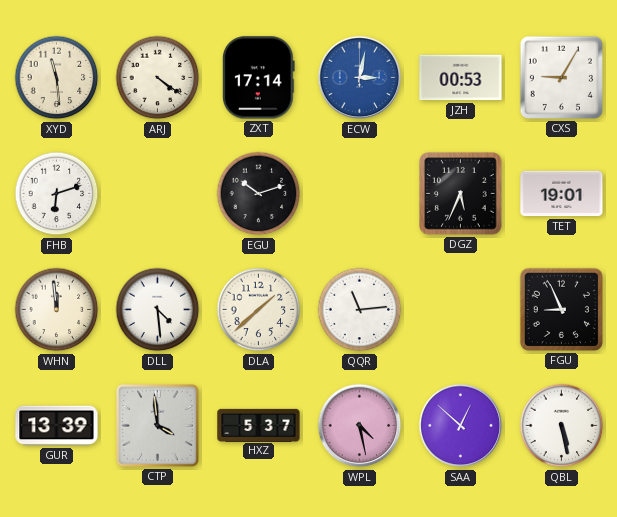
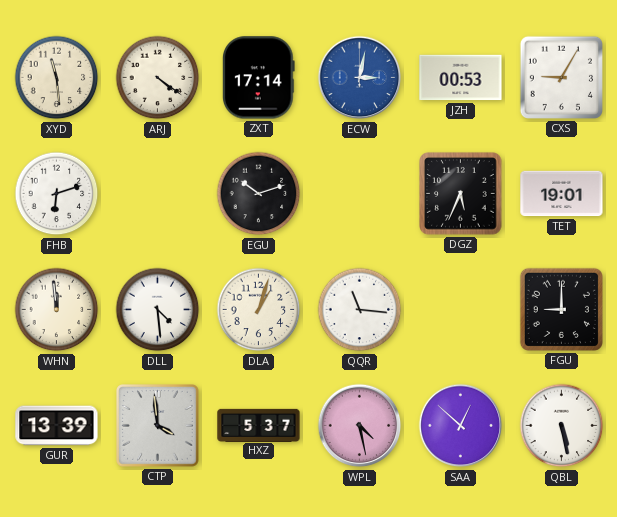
DLA: 1:38 -> 1:03 (259, 310)
QQR: 11:14 -> 11:16 (360, 310)
FGU: 8:56 -> 9:00 (561, 309)
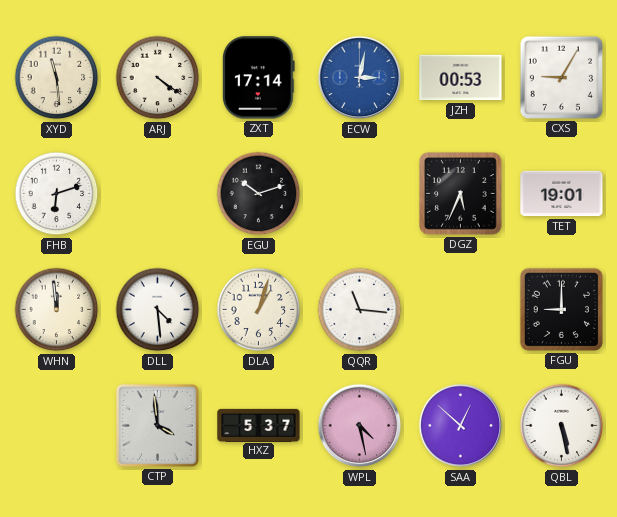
GUR: 13:39 -> none (57, 426)
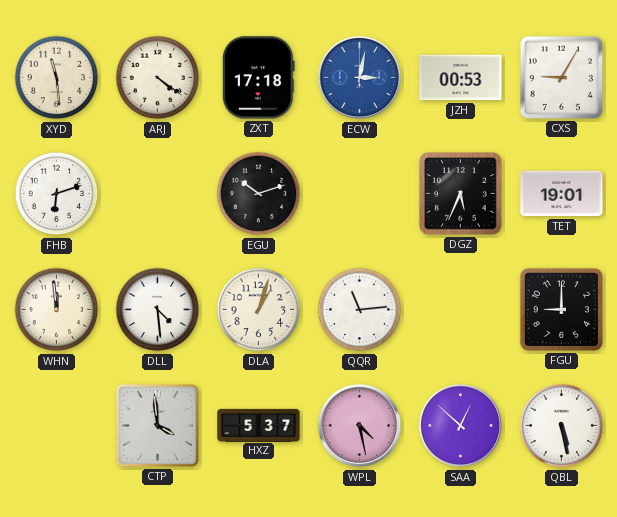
ZXT: 17:14 -> 17:18 (258, 78)
QQR: 11:16 -> 11:14 (360, 310)
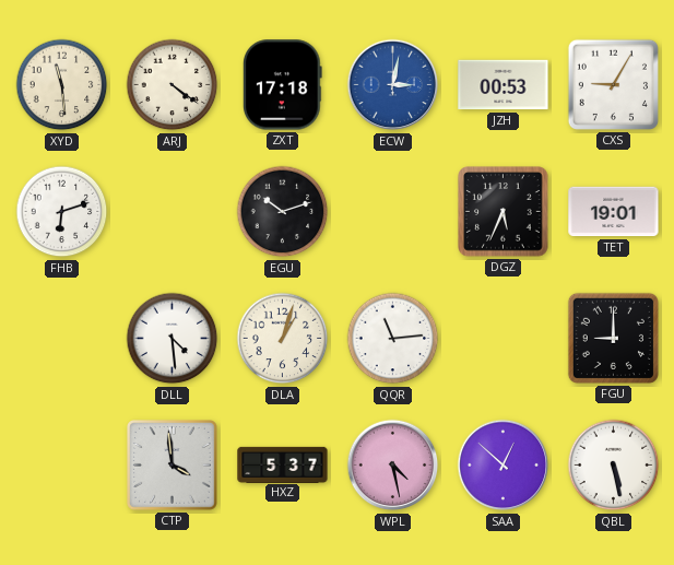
WHN: 11:59 -> none (57, 310)
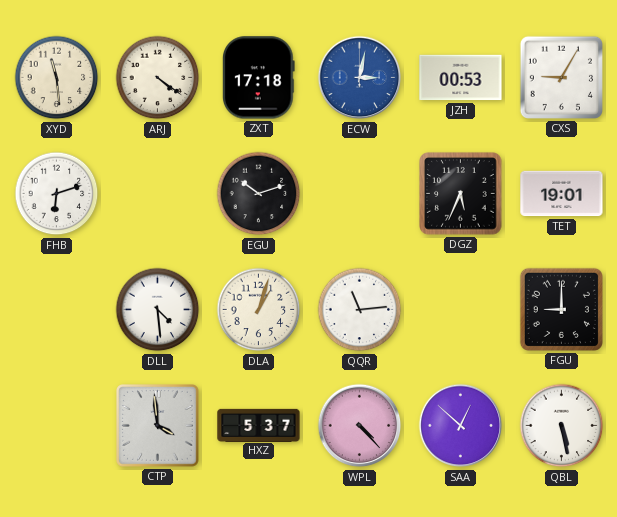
WPL: 4:28 -> 4:23 (360, 426)
